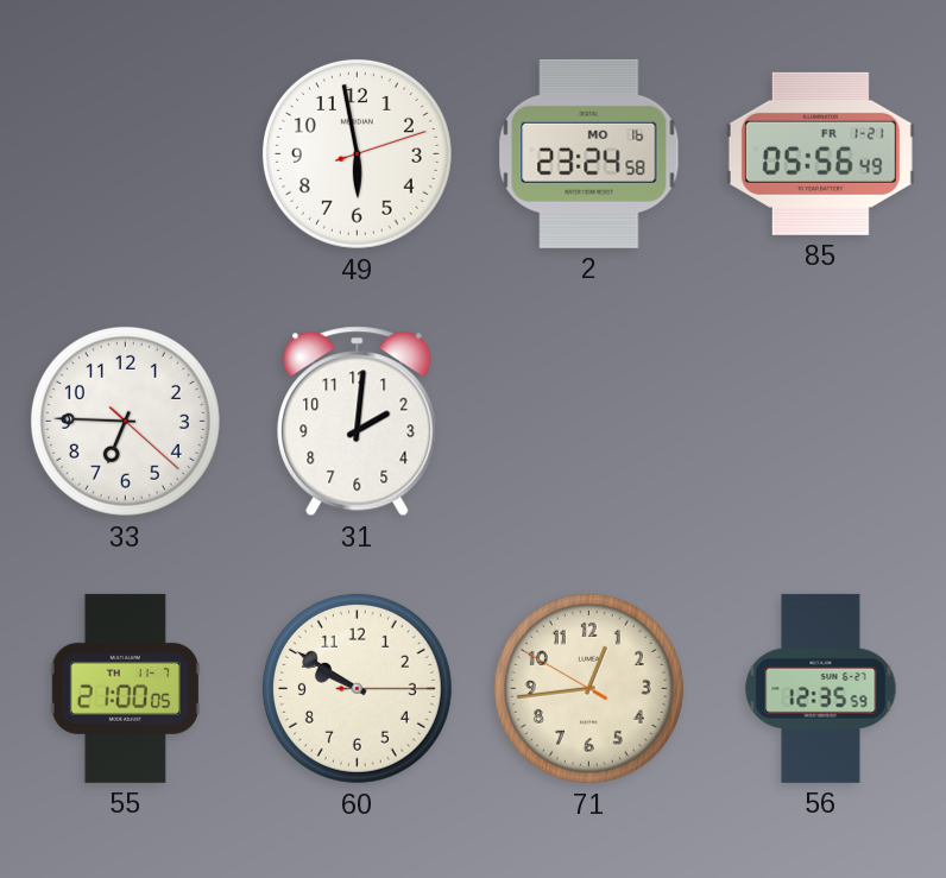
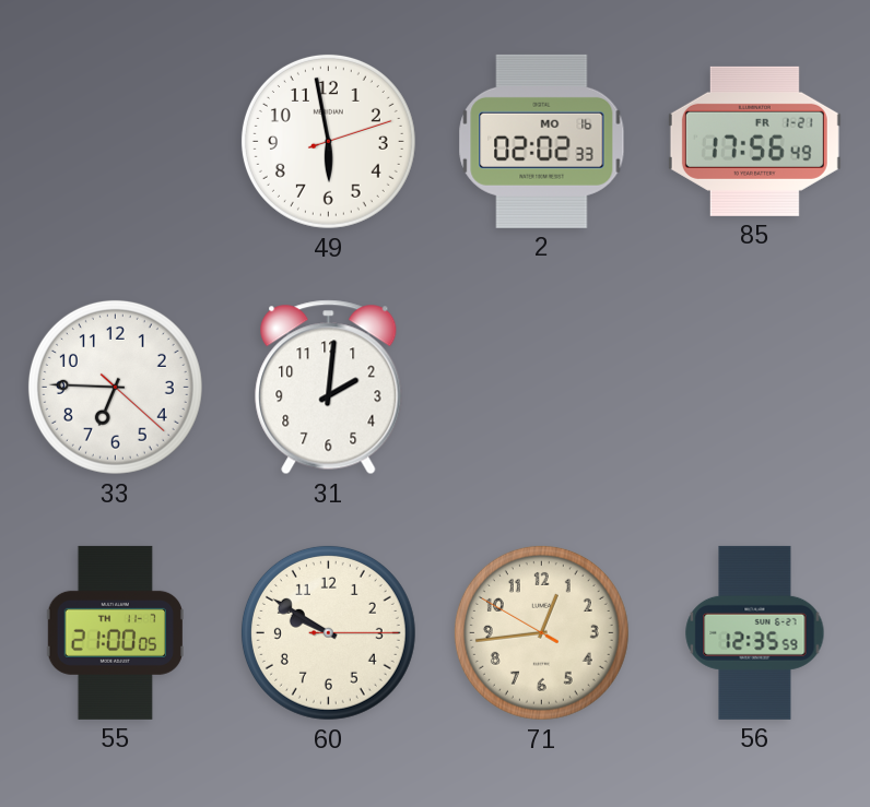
2: 23:24 -> 02:02 (542, 141)
85: 05:56 -> 17:56 (754, 141)
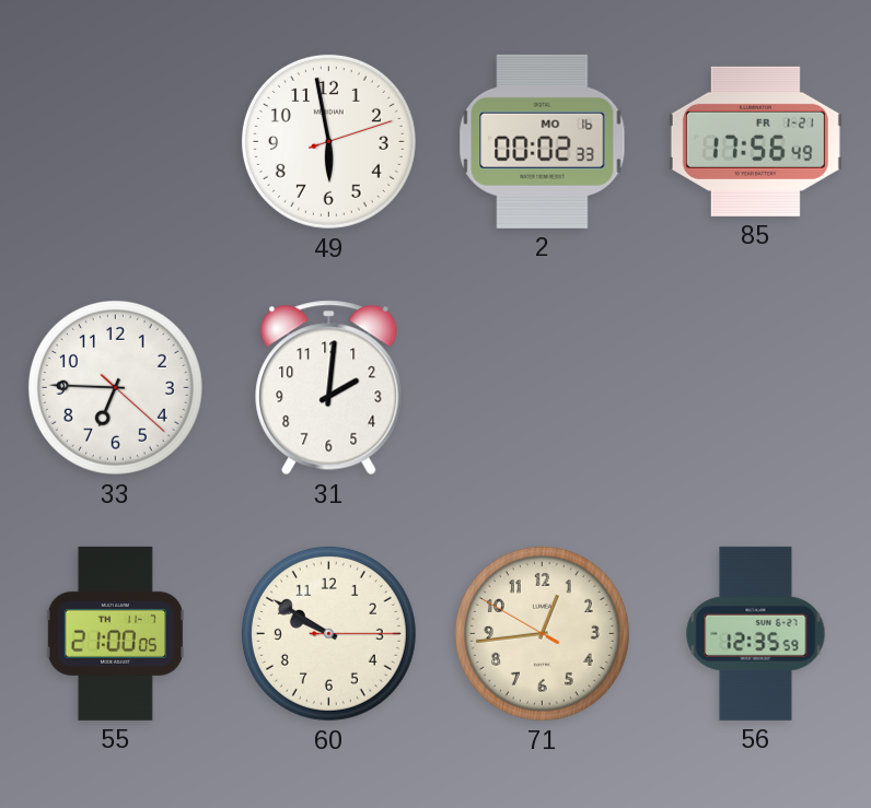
2: 02:02 -> 00:02 (543, 141)
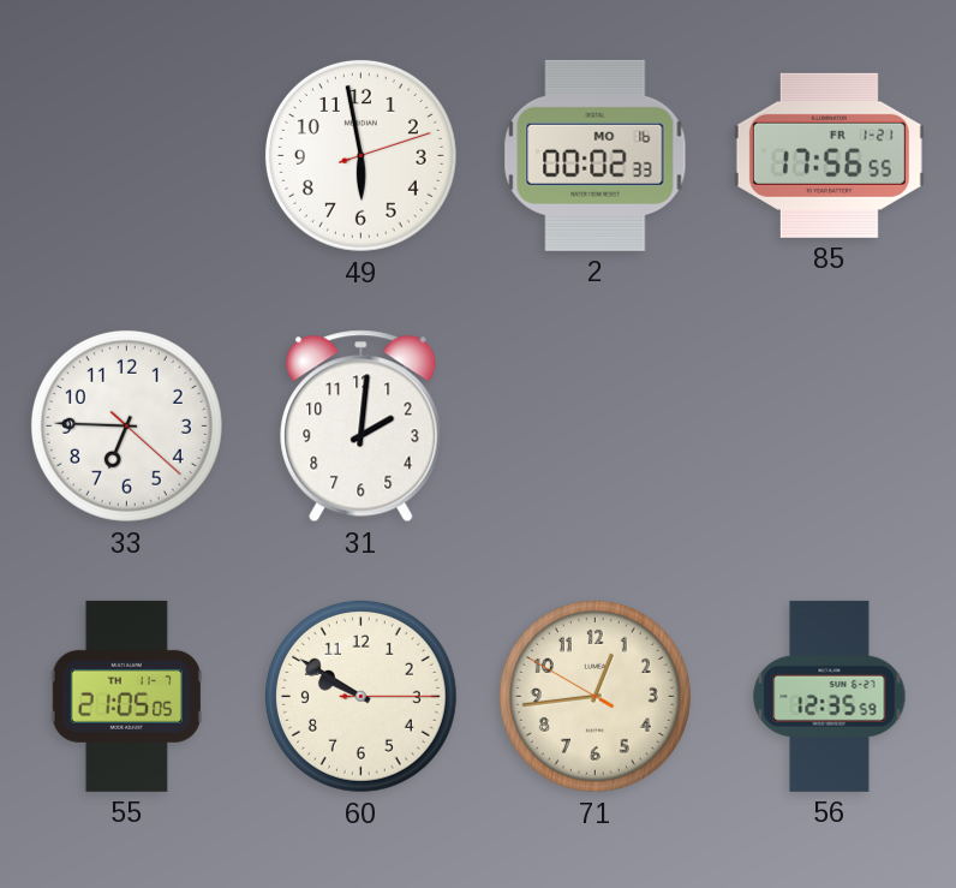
85: 17:56:49 -> 17:56:55 (829, 155)
55: 21:00 -> 21:05 (126, 696)
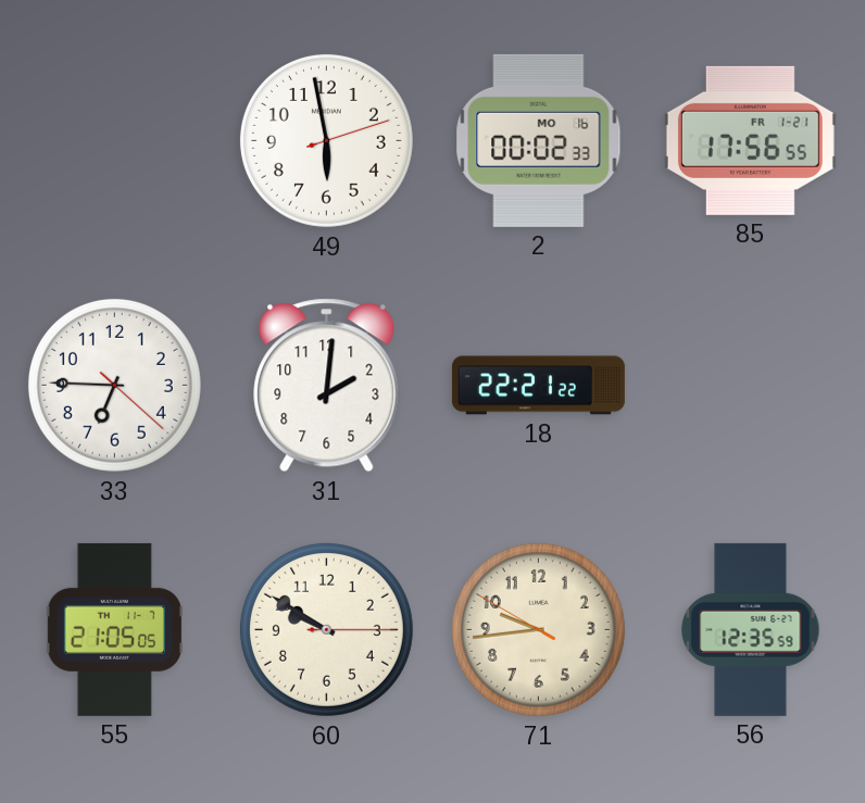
18: none -> 22:21 (538, 386)
71: 12:43 -> 9:43 (538, 629)
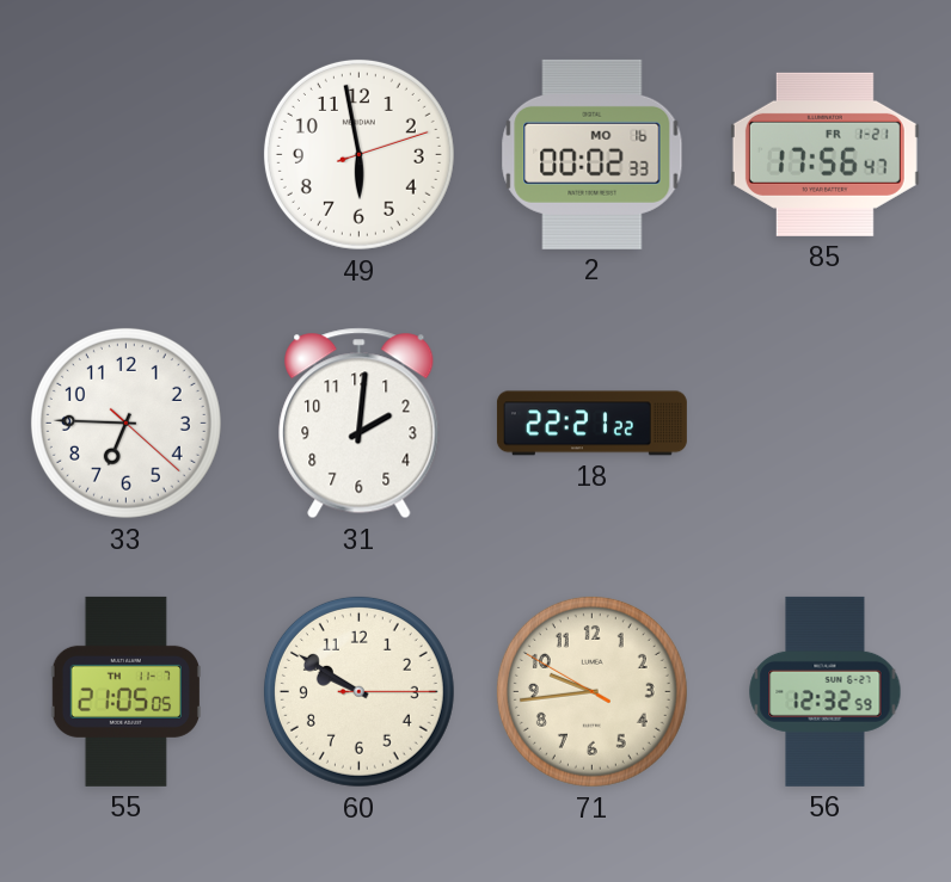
85: 17:56:55 -> 17:56:47 (824, 154)
56: 12:35 -> 12:32 (826, 691)
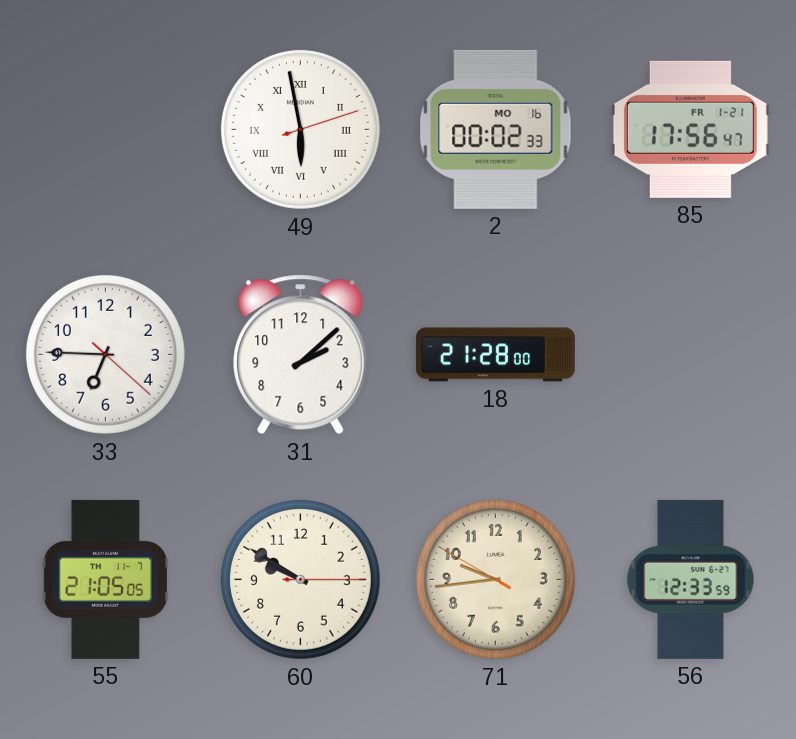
49 numerals: Arabic -> Roman (300, 129)
31: 2:01 -> 2:08 (301, 355)
18: 22:21 -> 21:28 (495, 355)
56: 12:32 -> 12:33 (691, 579)
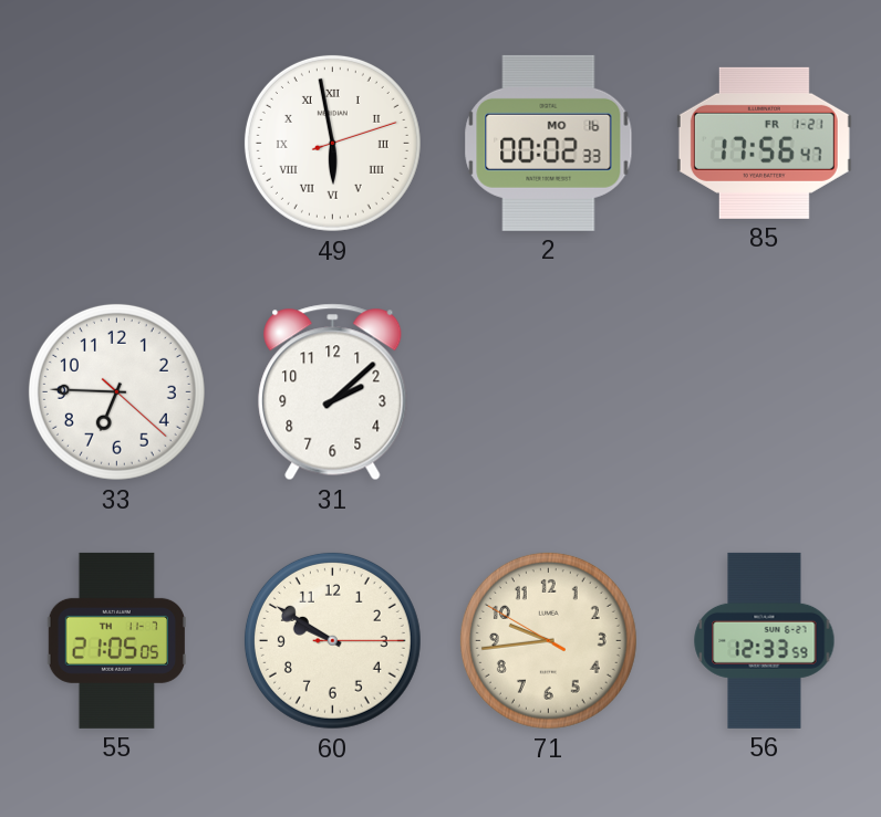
18: 21:28 -> none (495, 355)
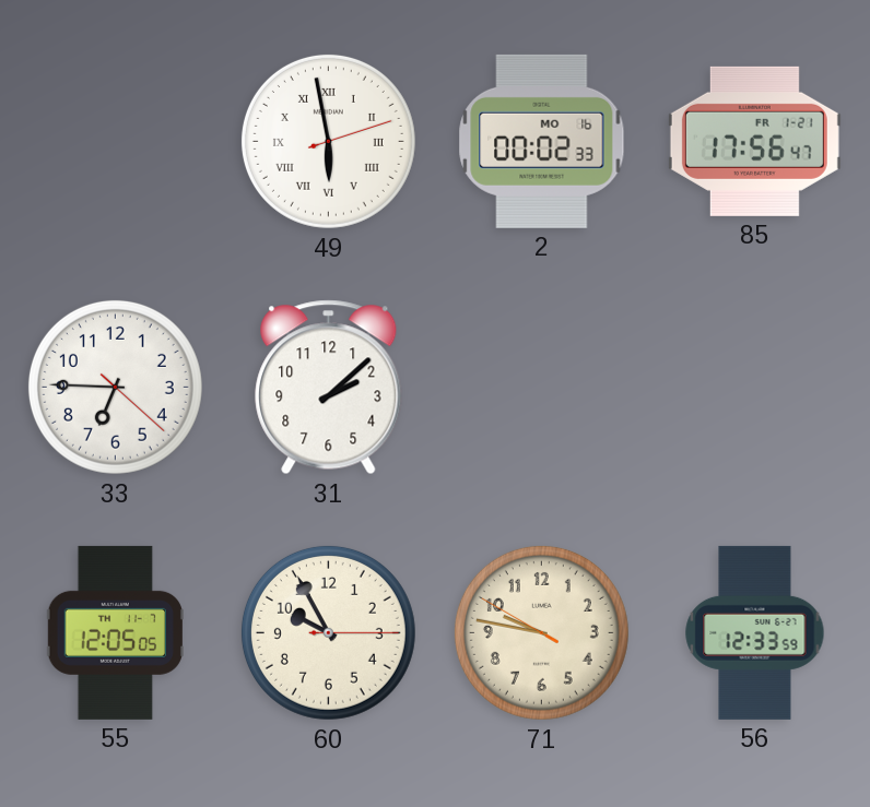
55: 21:05 -> 12:05 (115, 632)
60: 9:50 -> 9:55 (328, 632)
71: 9:43 -> 9:46 (541, 632)
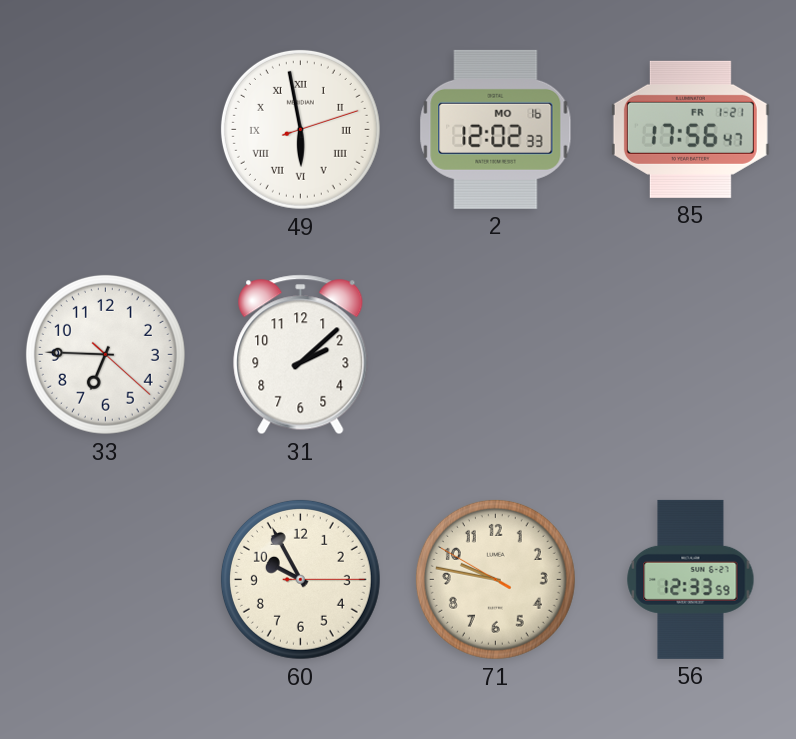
2: 00:02 -> 12:02 (496, 129)
55: 12:05 -> none (115, 632)
